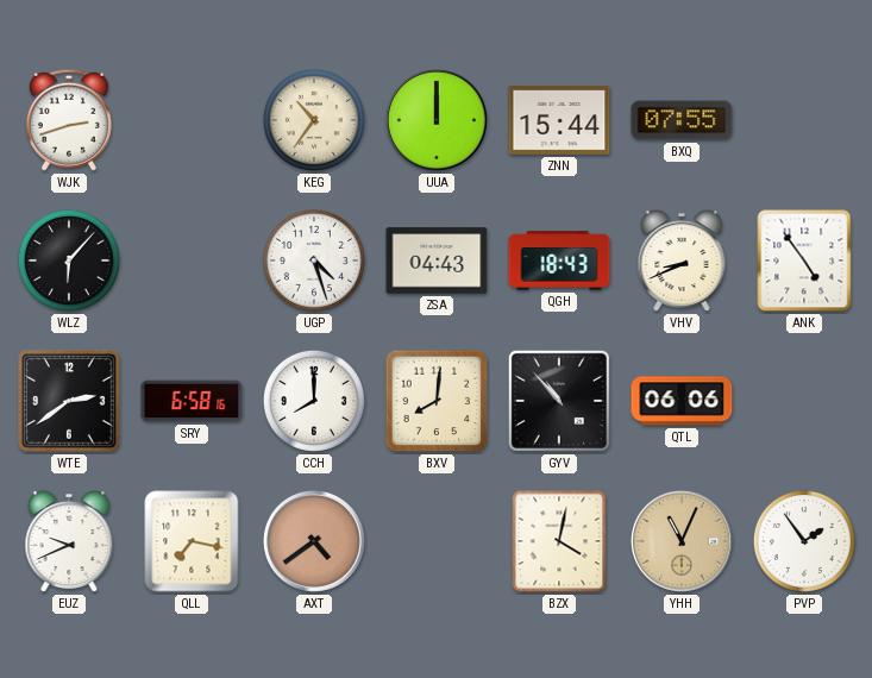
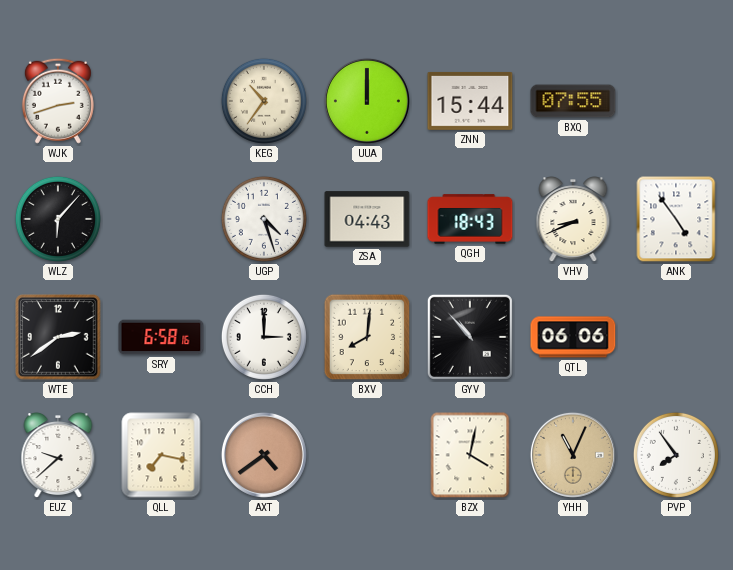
CCH: 8:00 -> 3:00 (264, 337)
EUZ: 9:41 -> 9:38 (58, 456)
PVP: 1:54 -> 7:54 (676, 455)
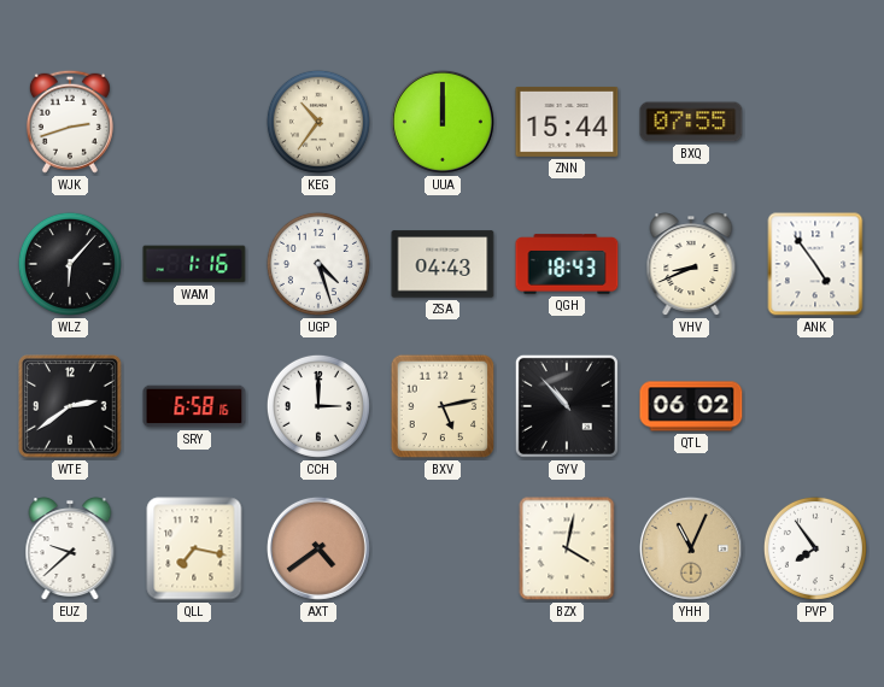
WAM: none -> 1:16 (194, 264)
BXV: 8:01 -> 5:13 (443, 406)
QTL: 06:06 -> 06:02 (691, 406)
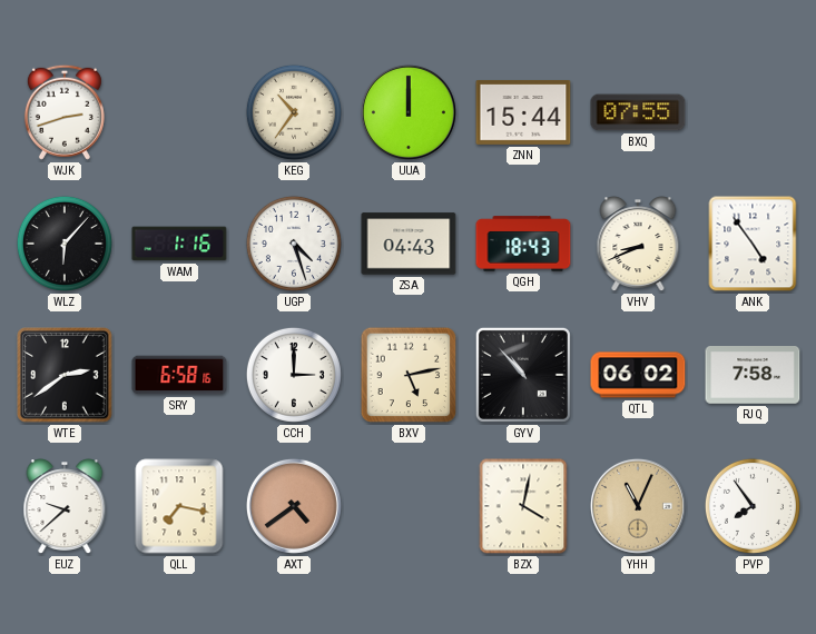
RJQ: none -> 7:58 (753, 376)
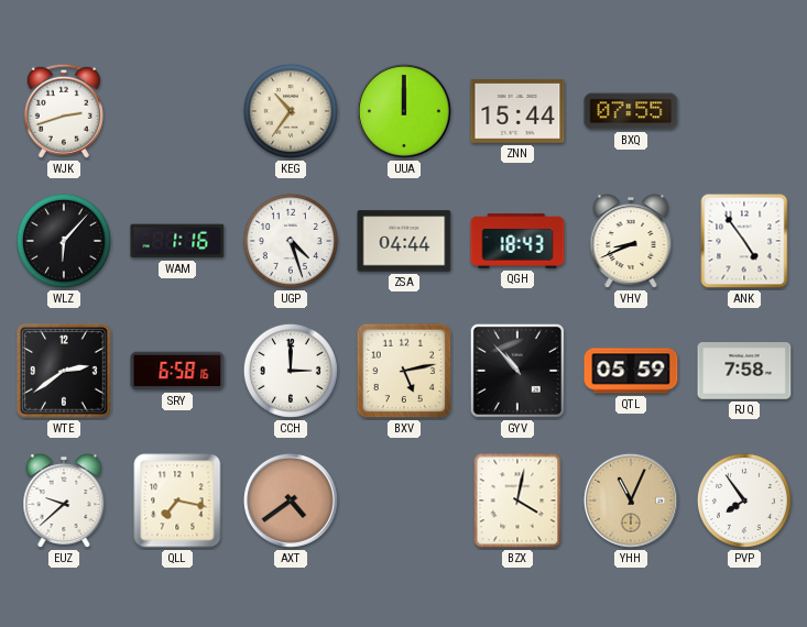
ZSA: 04:43 -> 04:44 (404, 241)
QTL: 06:02 -> 05:59 (631, 371)
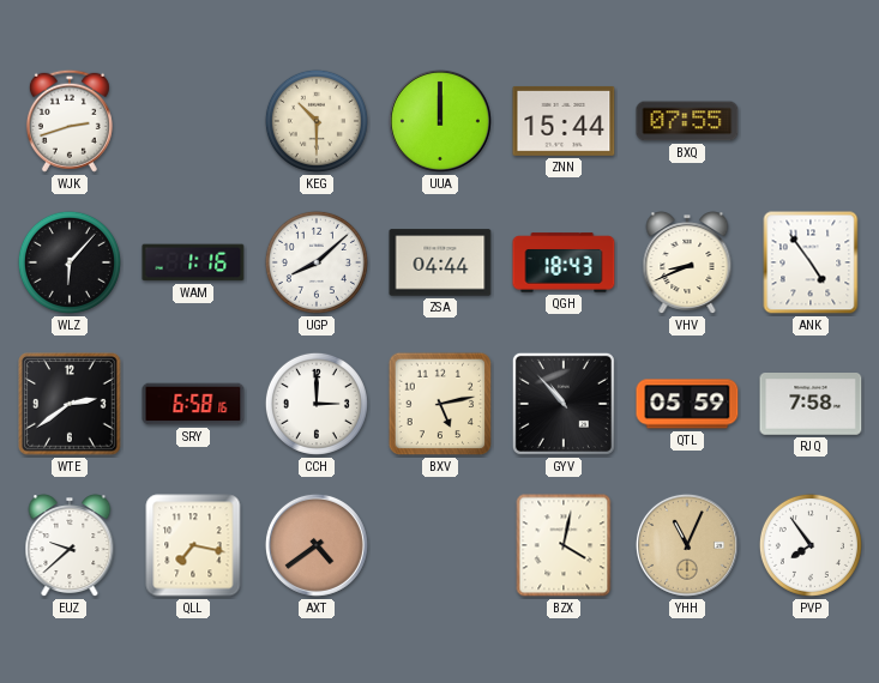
KEG: 10:36 -> 10:30 (317, 121)
UGP: 4:27 -> 8:08 (317, 262)
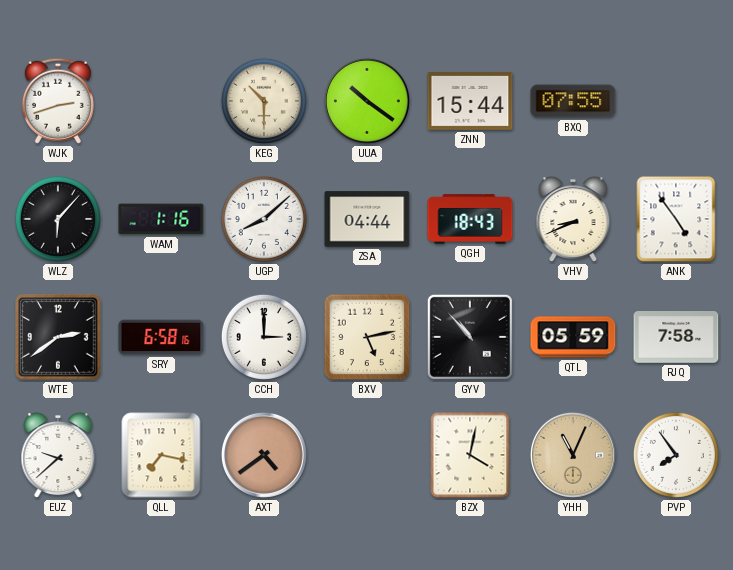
UUA: 12:00 -> 10:21 (367, 101)
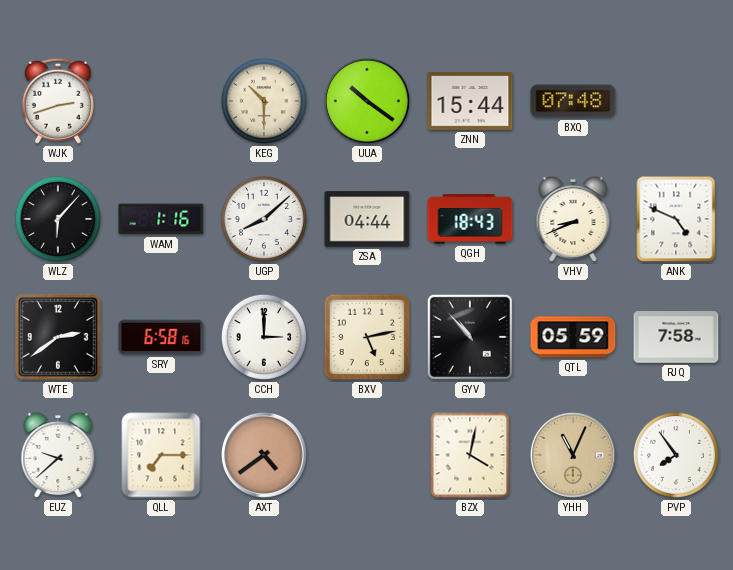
BXQ: 07:55 -> 07:48 (573, 101)
ANK: 4:54 -> 4:49 (676, 219)
QLL: 7:17 -> 7:15 (161, 455)
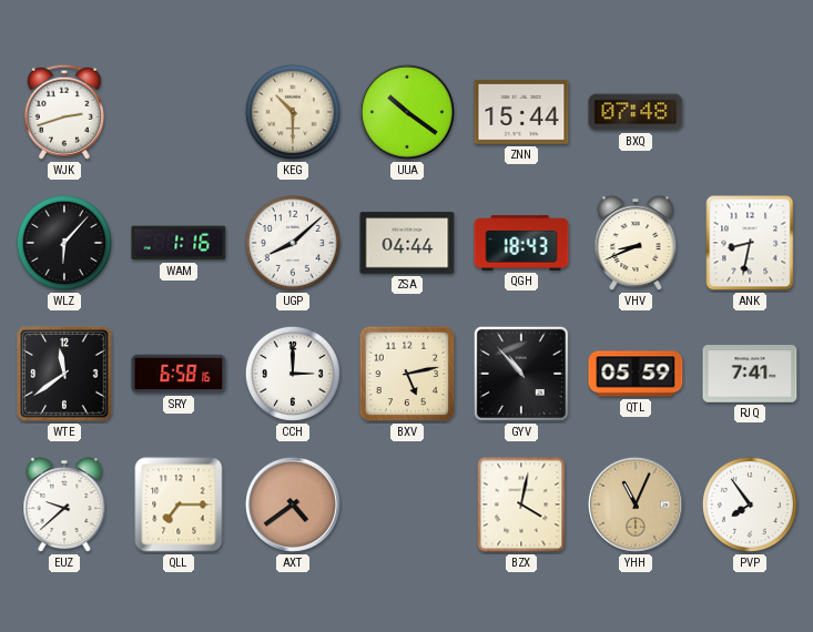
ANK: 4:49 -> 8:32 (750, 243)
WTE: 2:39 -> 11:39 (64, 374)
RJQ: 7:58 -> 7:41 (750, 375)
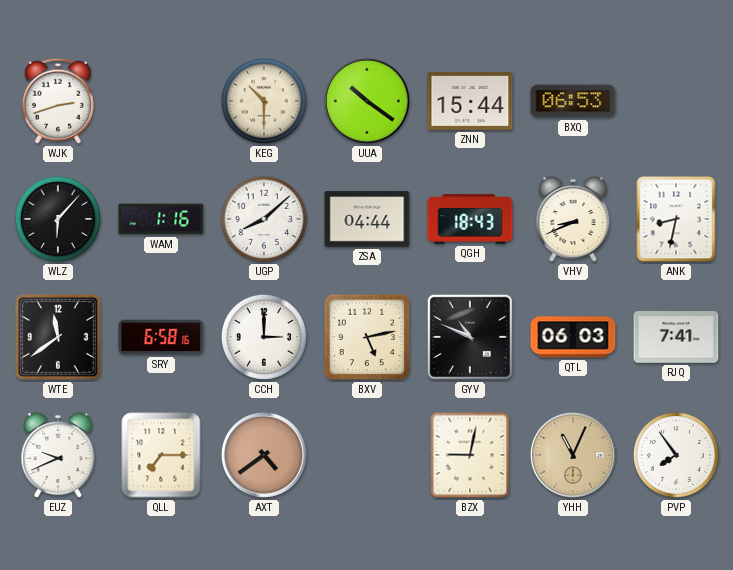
BXQ: 07:48 -> 06:53 (573, 101)
GYV: 10:53 -> 10:49 (470, 337)
QTL: 05:59 -> 06:03 (573, 337)
EUZ: 9:38 -> 9:41 (58, 456)
BZX: 4:02 -> 9:02 (470, 455)
